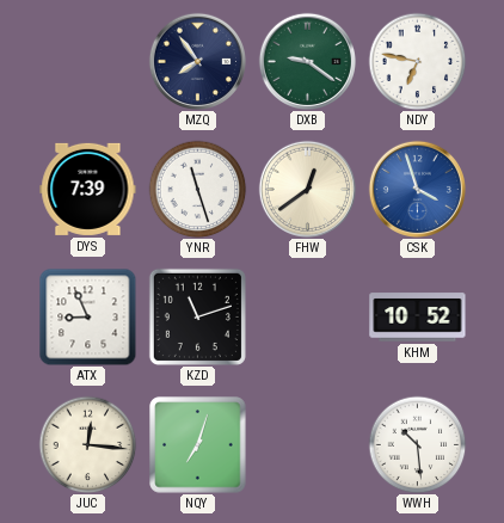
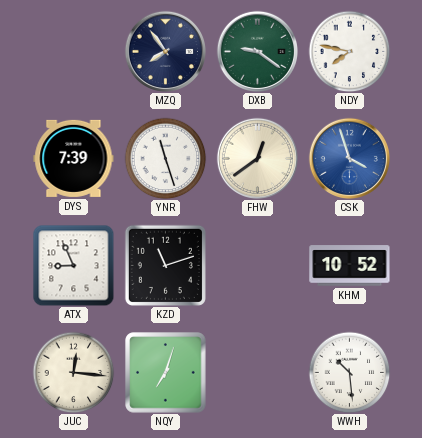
NDY: 6:47 -> 7:47 (349, 51)
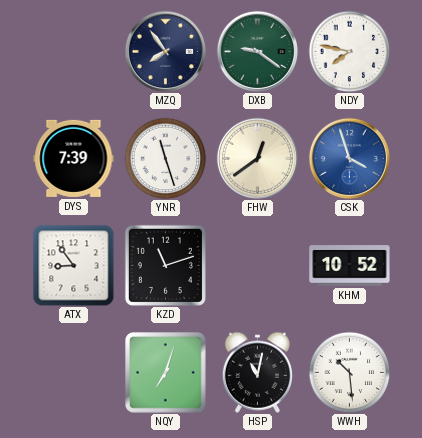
ATX: 8:56 -> 8:54 (73, 265)
JUC: 12:16 -> none (73, 372)
HSP: none -> 11:02 (257, 372)
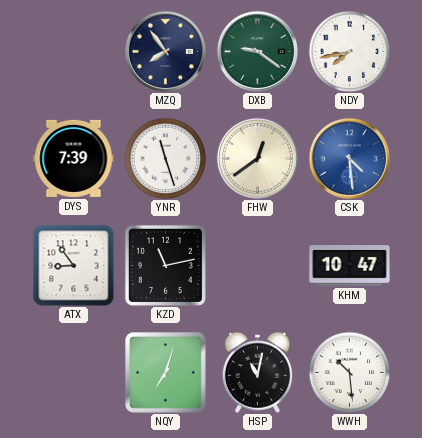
NDY: 7:47 -> 7:43 (349, 51)
CSK: 3:57 -> 4:29 (349, 158)
KZD: 11:12 -> 11:13 (165, 265)
KHM: 10:52 -> 10:47 (350, 266)
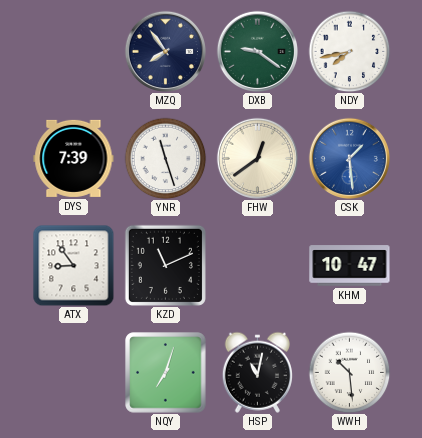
CSK: 4:29 -> 1:29 (349, 158)
KZD: 11:13 -> 11:11 (165, 265)
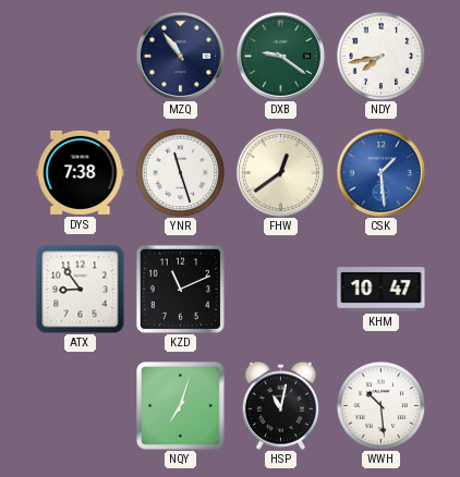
MZQ: 7:54 -> 10:54 (180, 56)
DYS: 7:39 -> 7:38 (81, 172)
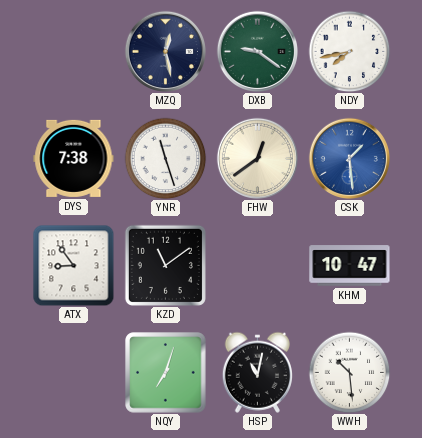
MZQ: 10:54 -> 12:28 (165, 51)
KZD: 11:11 -> 11:09 (165, 265)
